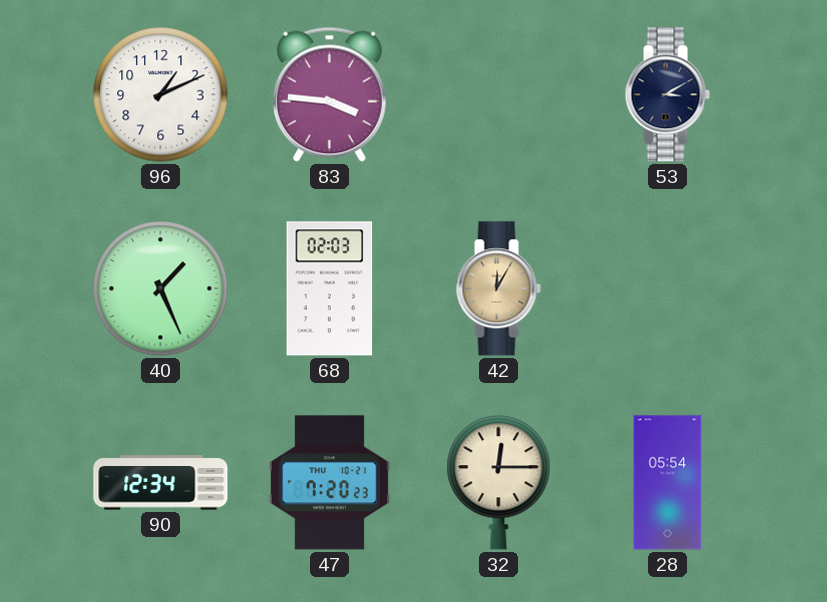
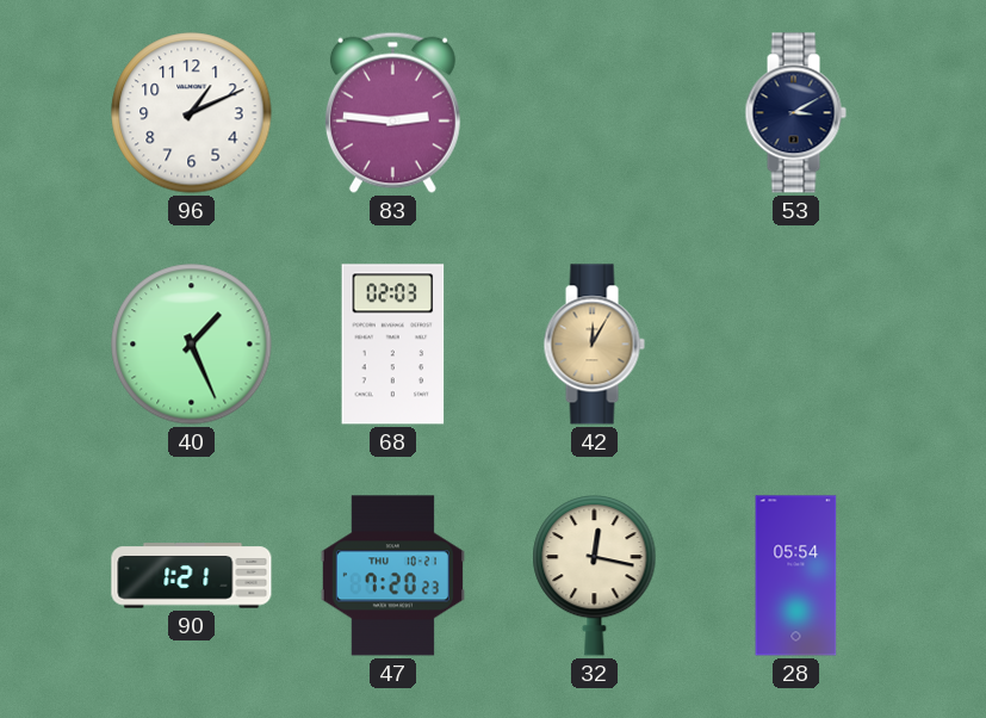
83: 3:46 -> 2:46 (392, 112)
90: 12:34 -> 1:21 (192, 576)
32: 12:15 -> 12:17 (595, 576)
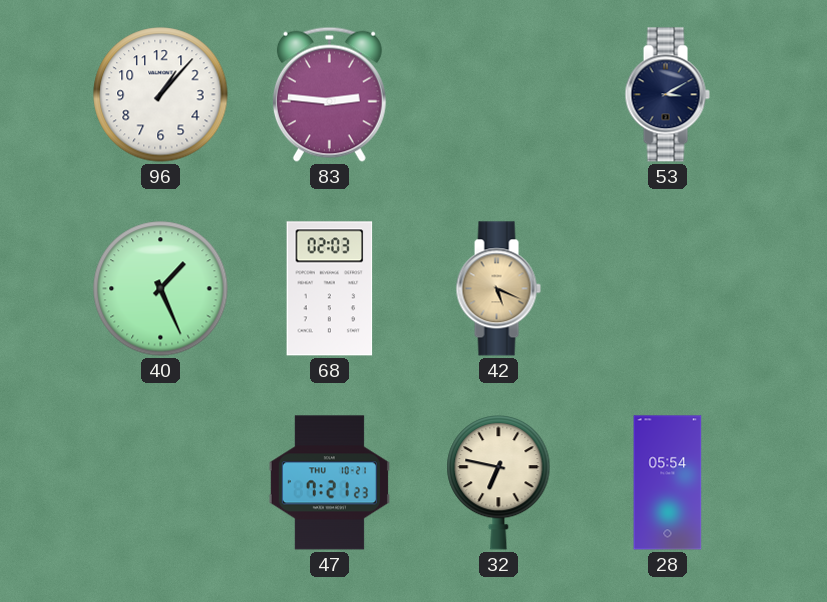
96: 1:11 -> 1:07 (161, 95)
42: 12:05 -> 5:19 (498, 289)
90: 1:21 -> none (192, 576)
47: 7:20 -> 7:21 (329, 483)
32: 12:17 -> 6:47 (499, 483)
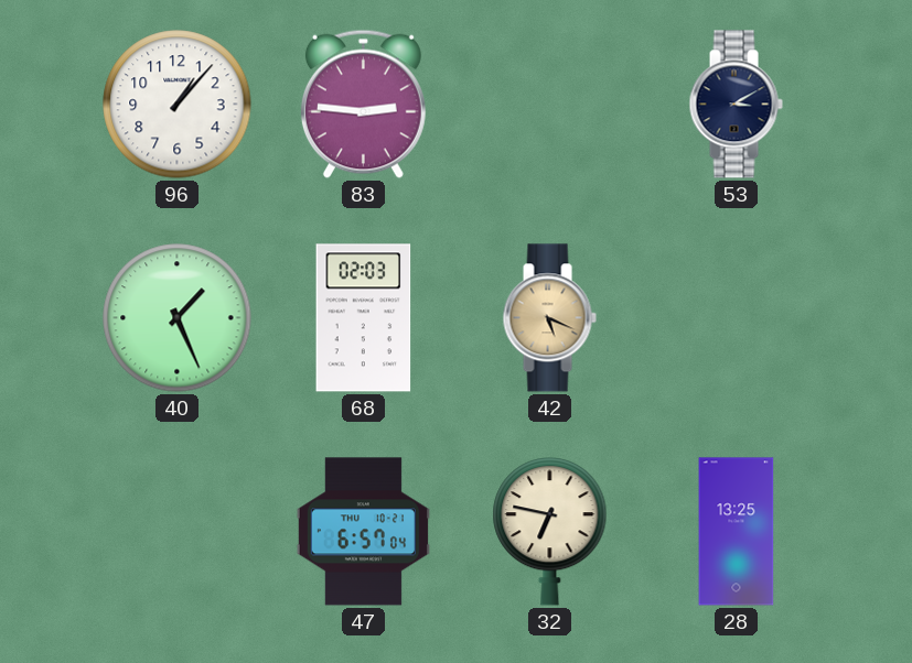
47: 7:21 -> 6:57 (363, 532)
28: 05:54 -> 13:25 (737, 532)
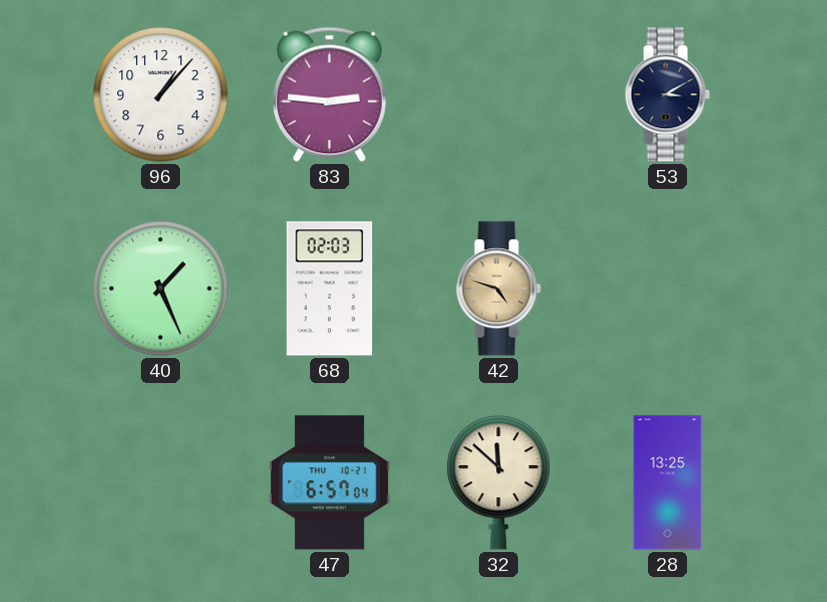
42: 5:19 -> 4:48 (498, 289)
32: 6:47 -> 11:52 (499, 483)
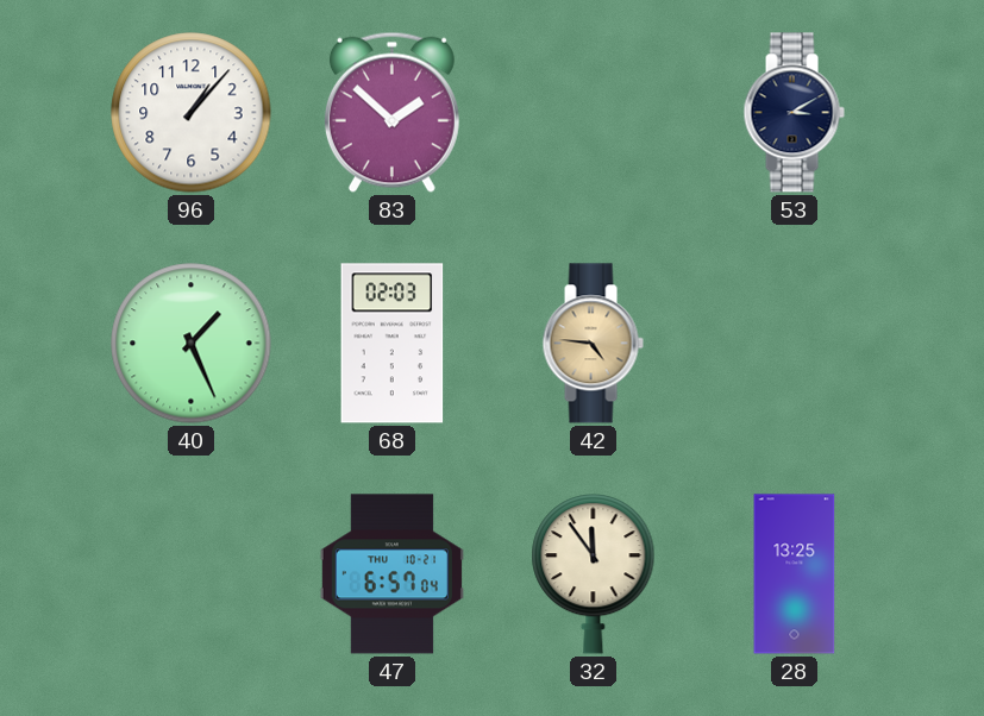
83: 2:46 -> 1:52 (391, 112)
42: 4:48 -> 4:46 (593, 344)
32: 11:52 -> 11:54 (594, 574)
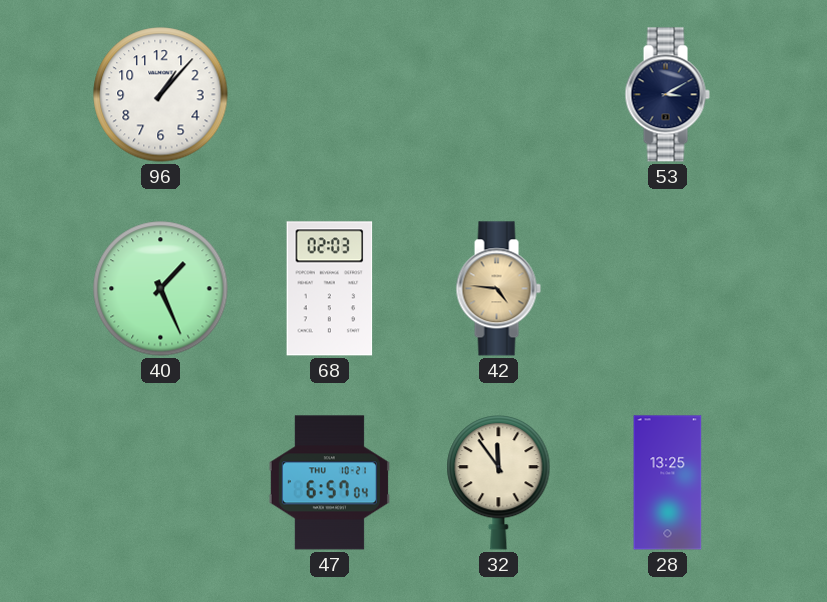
83: 1:52 -> none (391, 112)
